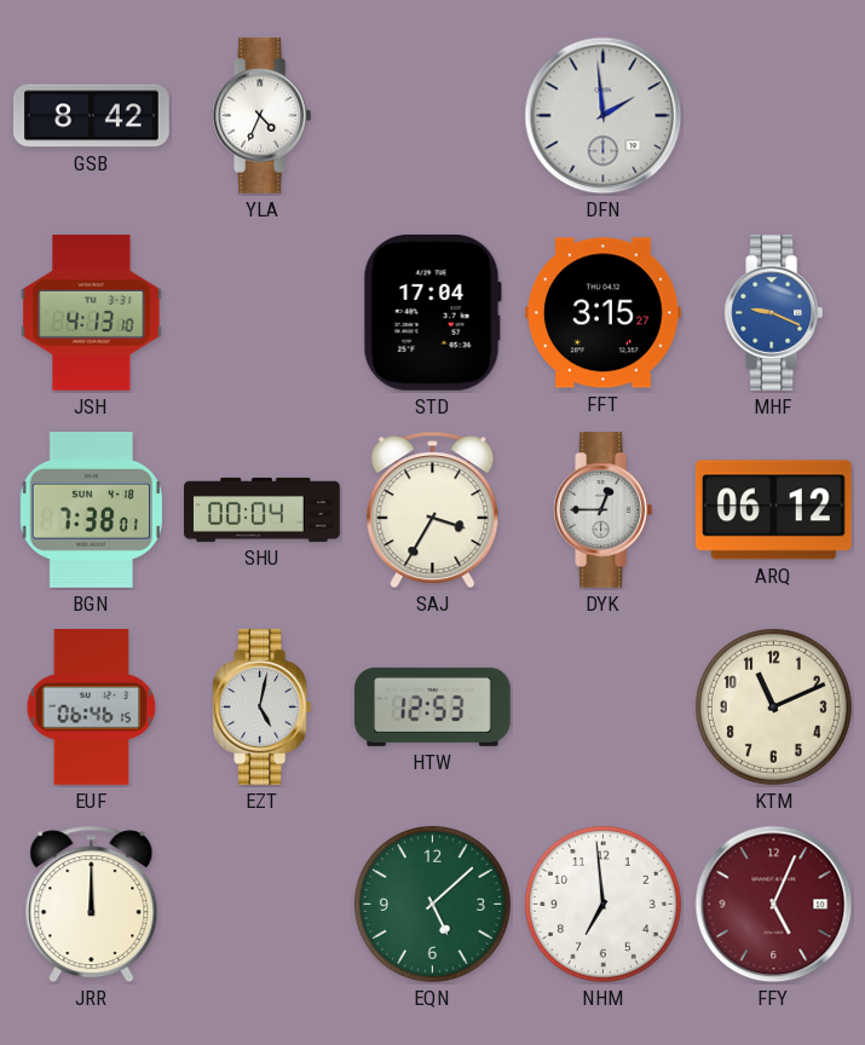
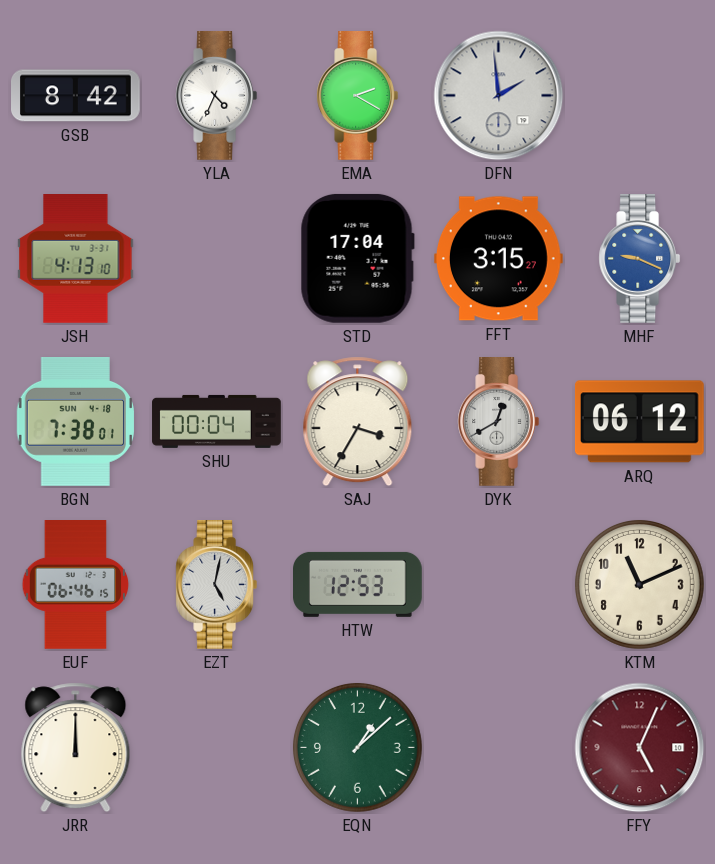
EMA: none -> 2:20 (358, 96)
DYK: 12:45 -> 12:40 (499, 422)
EQN: 5:08 -> 1:08 (357, 747)
NHM: 6:59 -> none (602, 903)
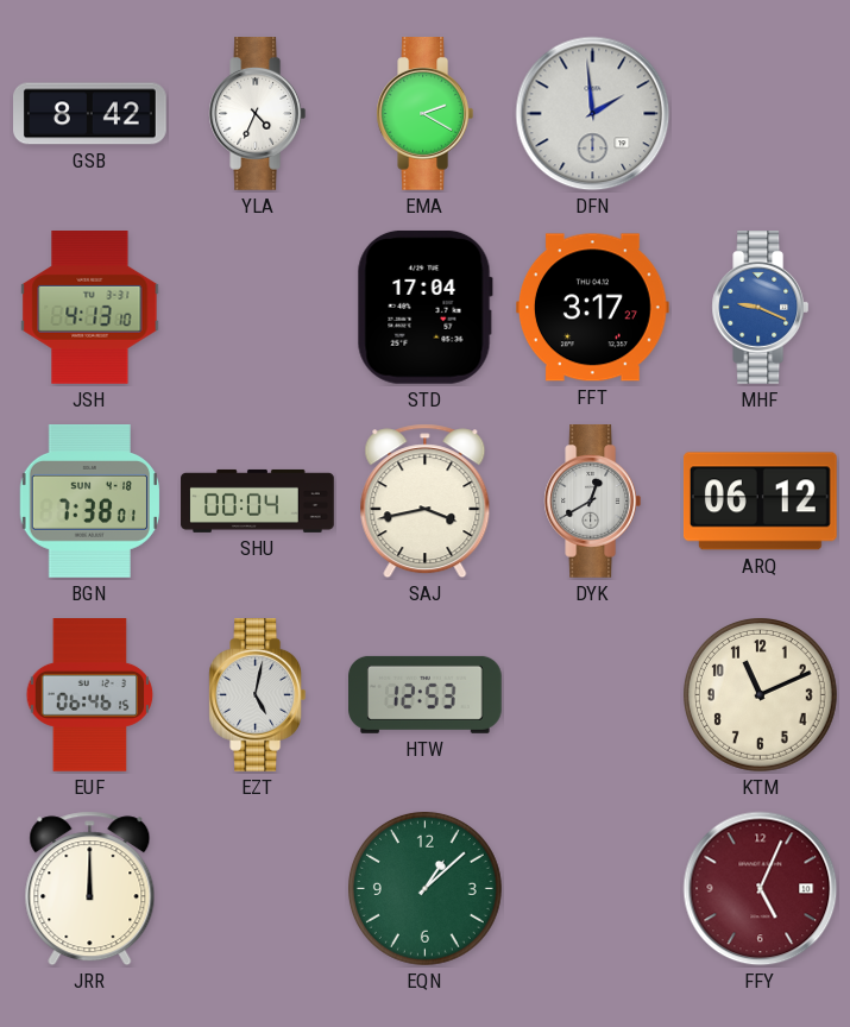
FFT: 3:15 -> 3:17 (592, 308)
SAJ: 3:35 -> 3:43 (426, 502)
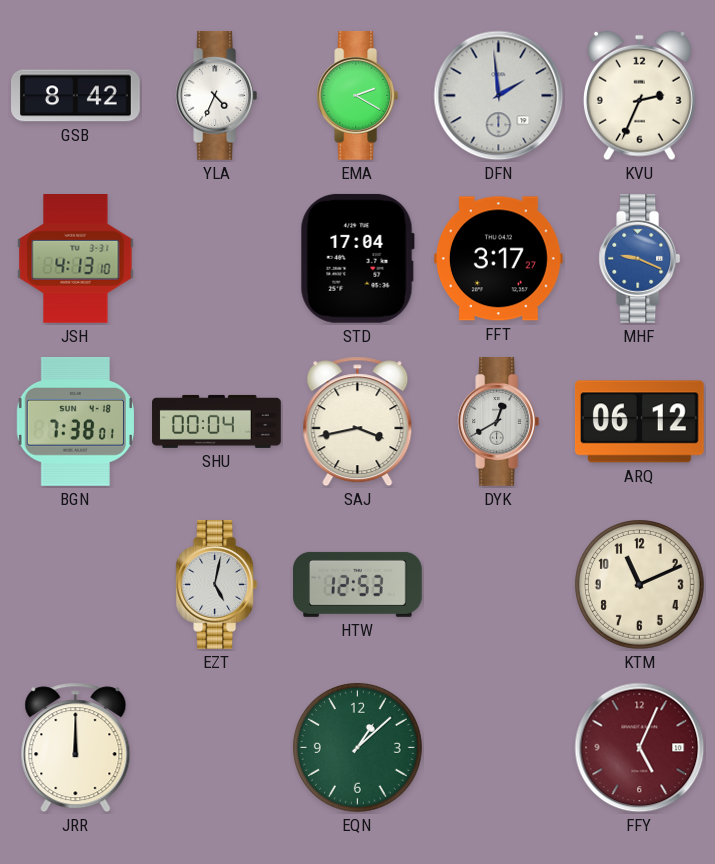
KVU: none -> 2:34 (639, 96)
EUF: 06:46 -> none (90, 695)
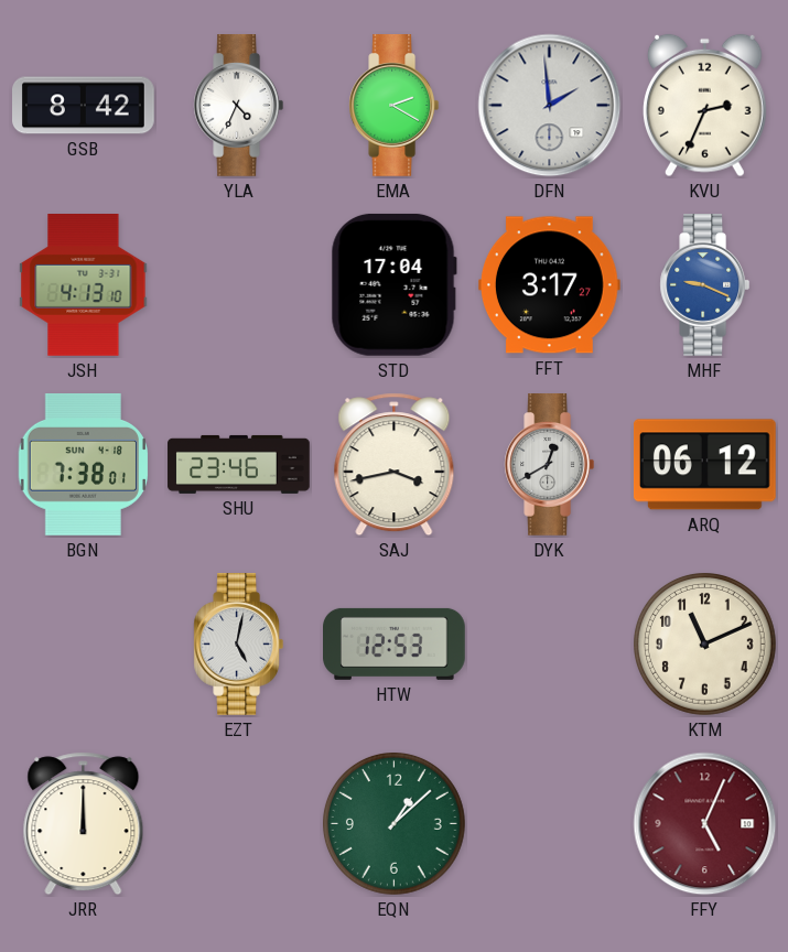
SHU: 00:04 -> 23:46 (239, 464)
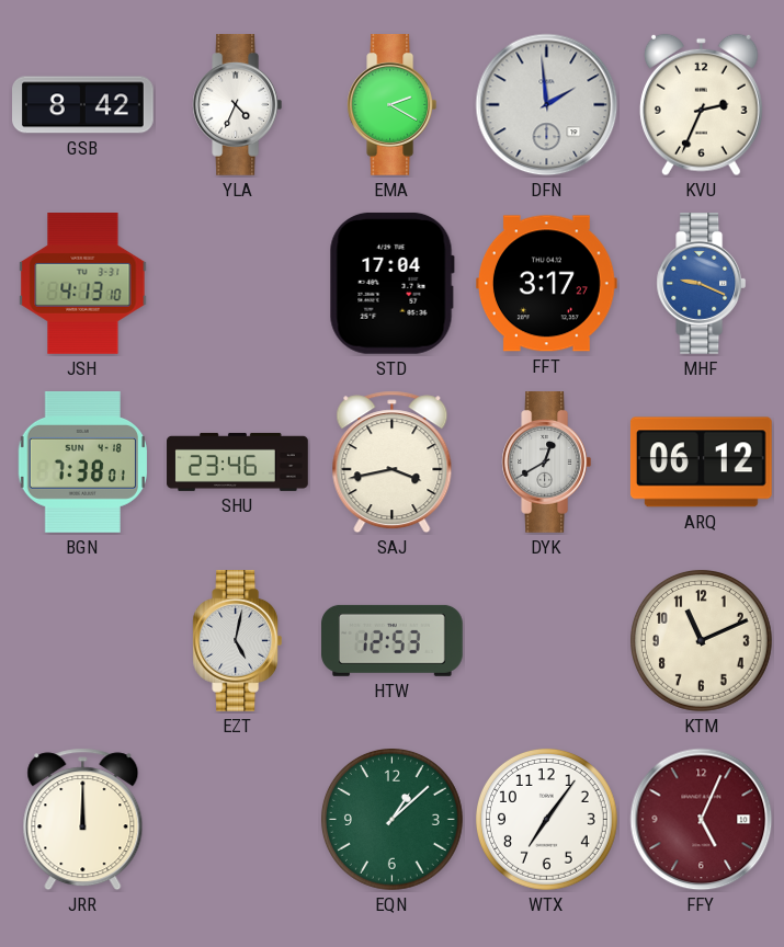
WTX: none -> 7:06 (546, 819)
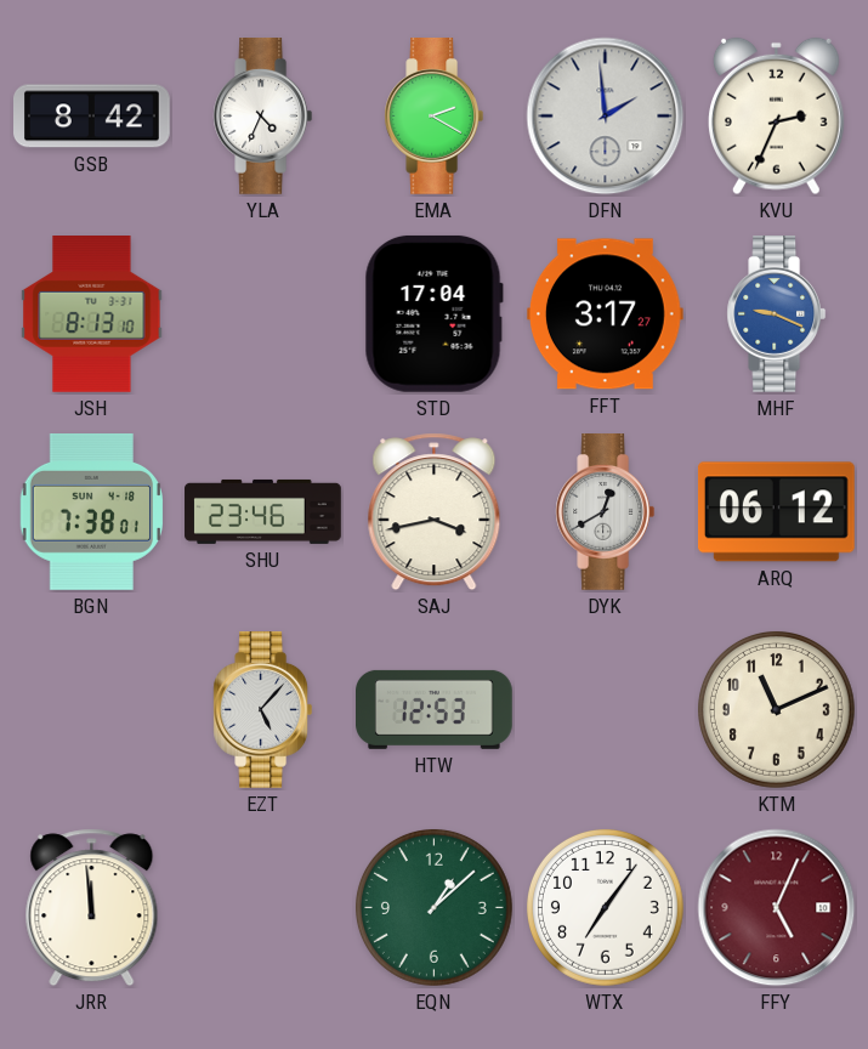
JSH: 4:13 -> 8:13 (92, 314)
EZT: 5:02 -> 5:07 (263, 710)
JRR: 12:00 -> 11:59 (92, 908)
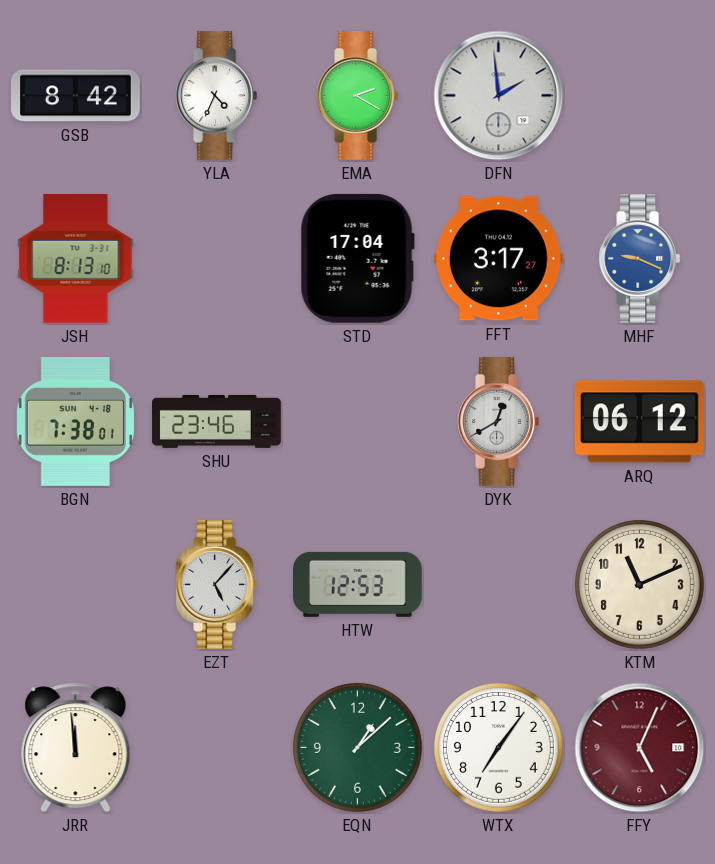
KVU: 2:34 -> none (776, 117)
SAJ: 3:43 -> none (435, 512)
